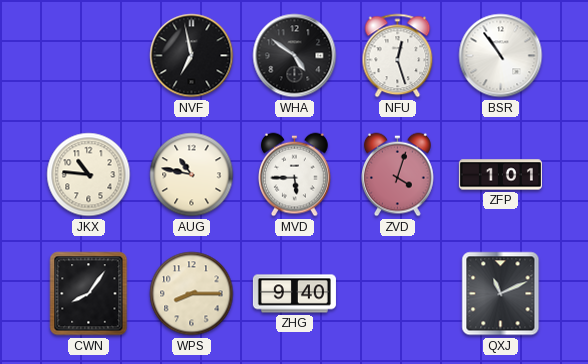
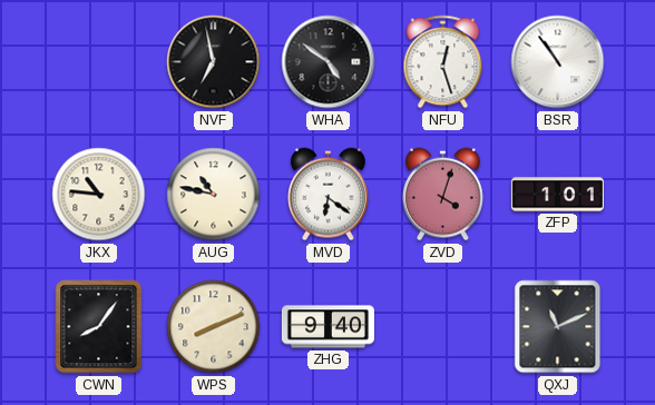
MVD: 5:45 -> 6:21 (329, 195)
WPS: 8:15 -> 8:11 (214, 327)
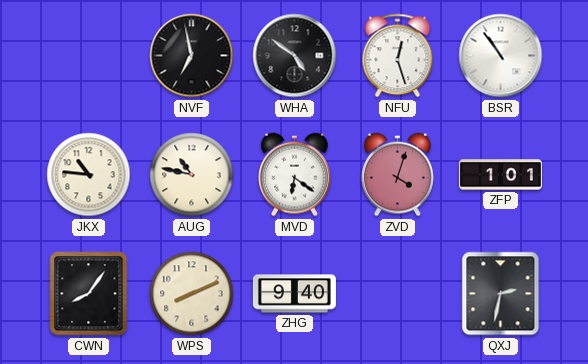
QXJ: 11:11 -> 2:32 (501, 294)
